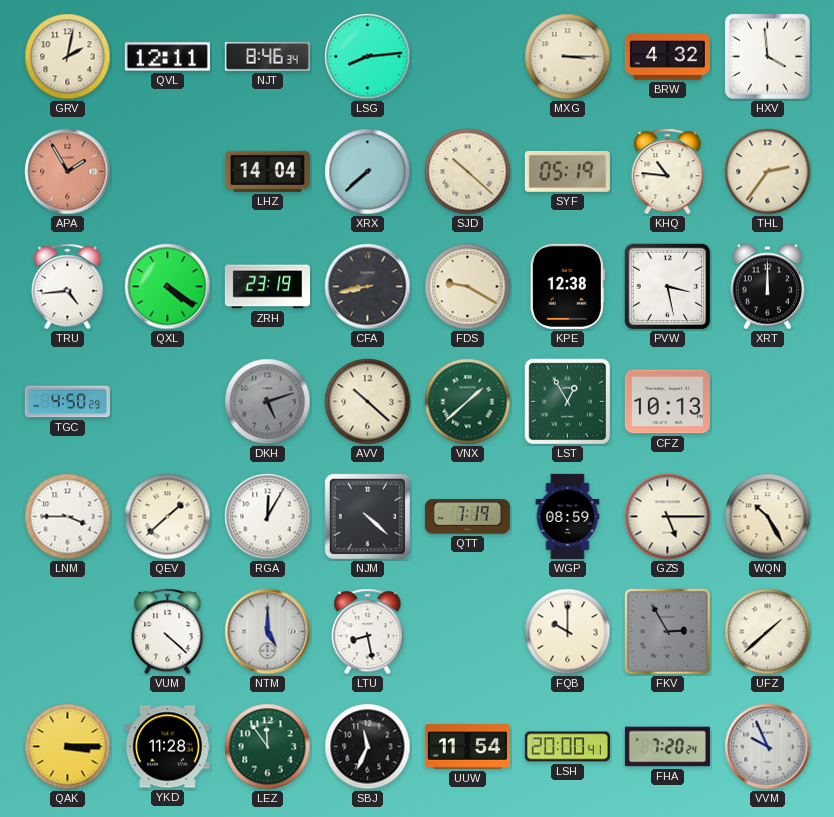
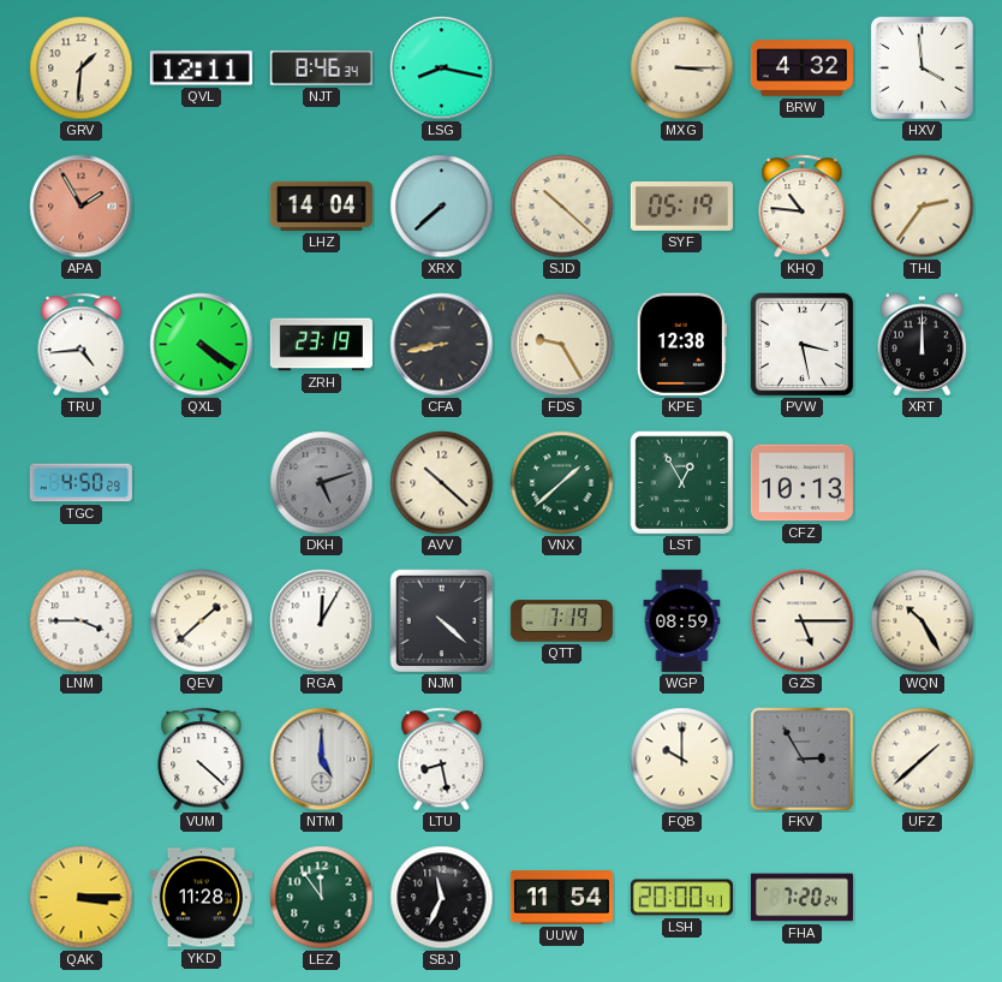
GRV: 2:02 -> 1:31 (82, 69)
LSG: 8:14 -> 8:17 (442, 69)
FDS: 9:20 -> 9:25 (562, 345)
VVM: 9:56 -> none (768, 747)
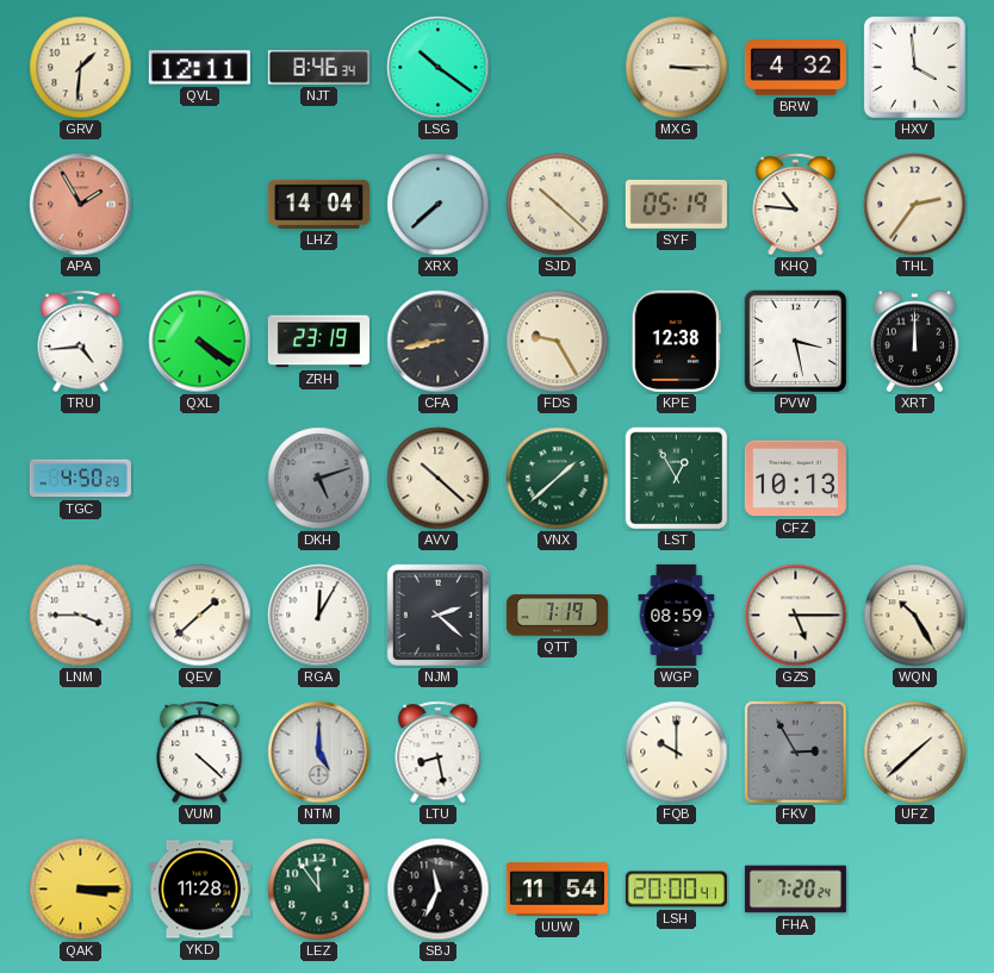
LSG: 8:17 -> 10:21 (439, 68)
NJM: 4:22 -> 2:22 (437, 615)
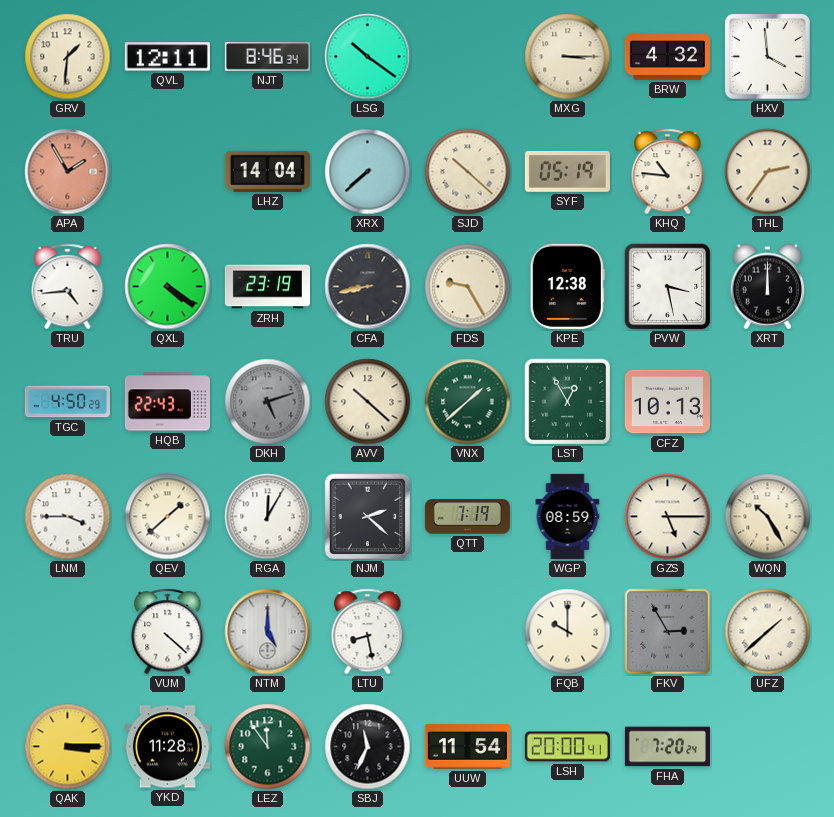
HQB: none -> 22:43 (167, 402)
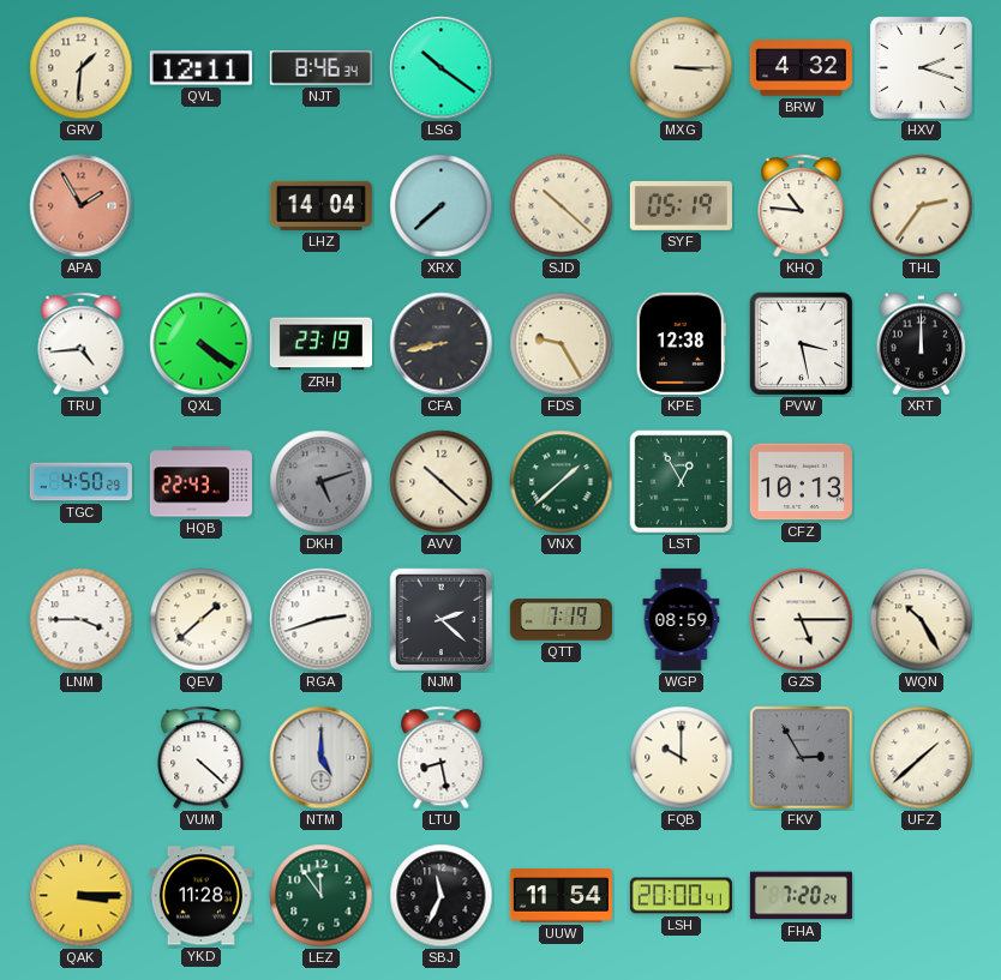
HXV: 3:59 -> 2:18 (921, 67)
RGA: 12:05 -> 2:42 (322, 620)
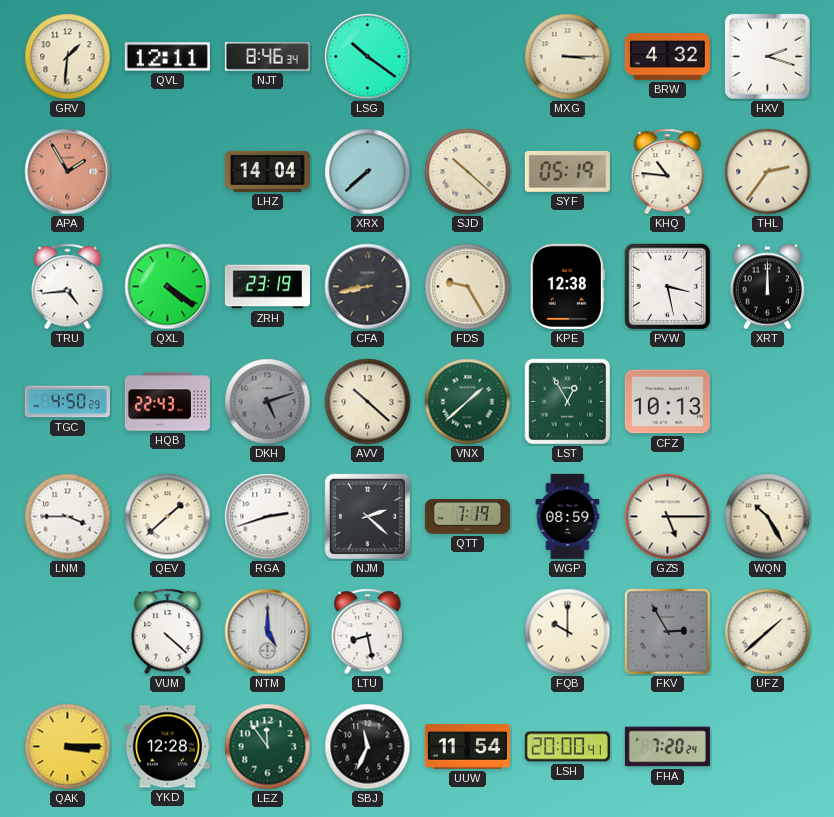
YKD: 11:28 -> 12:28 (167, 747)
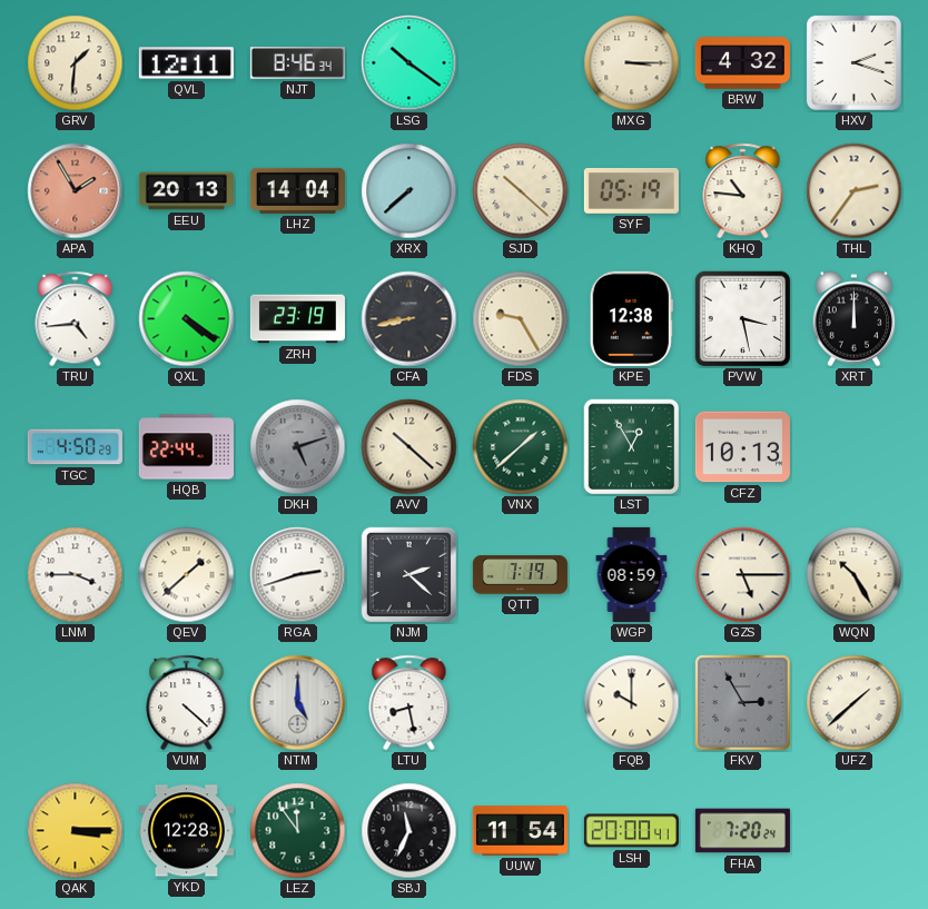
EEU: none -> 20:13 (186, 191)
HQB: 22:43 -> 22:44 (186, 447)
